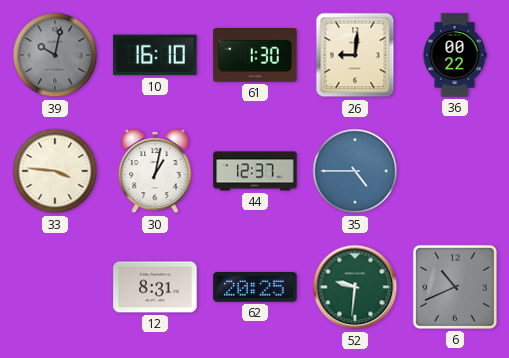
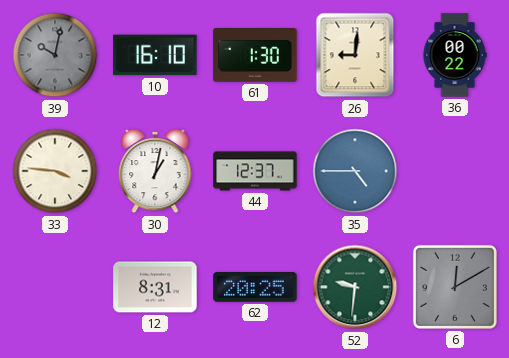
6: 10:41 -> 12:10 (455, 287)
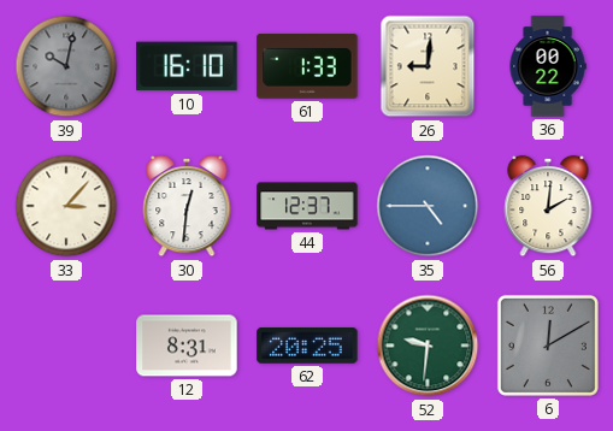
61: 1:30 -> 1:33 (307, 67)
33: 3:46 -> 3:07 (66, 206)
30: 1:02 -> 12:31 (187, 206)
56: none -> 2:01 (548, 206)
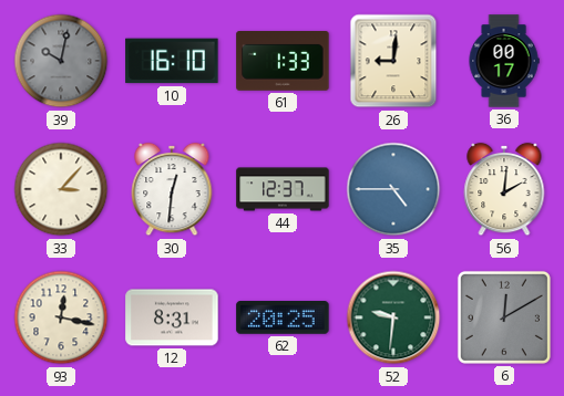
36: 00:22 -> 00:17 (504, 61)
93: none -> 12:17 (61, 317)
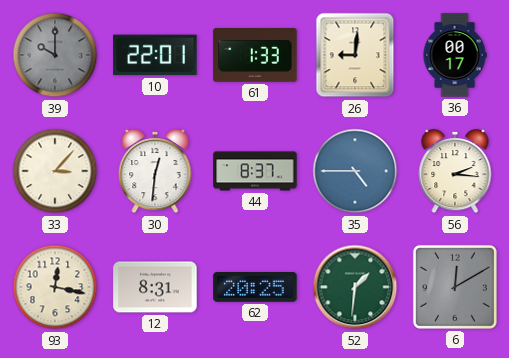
39: 10:02 -> 10:00 (55, 55)
10: 16:10 -> 22:01 (155, 55)
44: 12:37 -> 8:37 (255, 171)
56: 2:01 -> 2:16 (455, 171)
52: 9:31 -> 1:31 (355, 287)
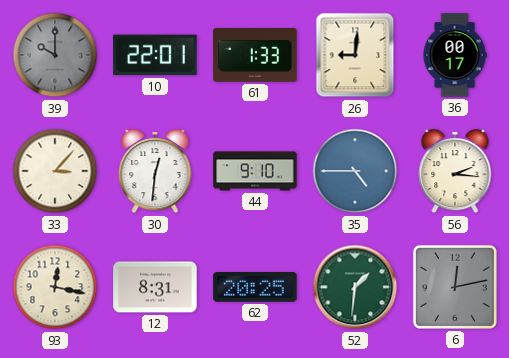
44: 8:37 -> 9:10 (255, 171)
6: 12:10 -> 12:13 (455, 287)
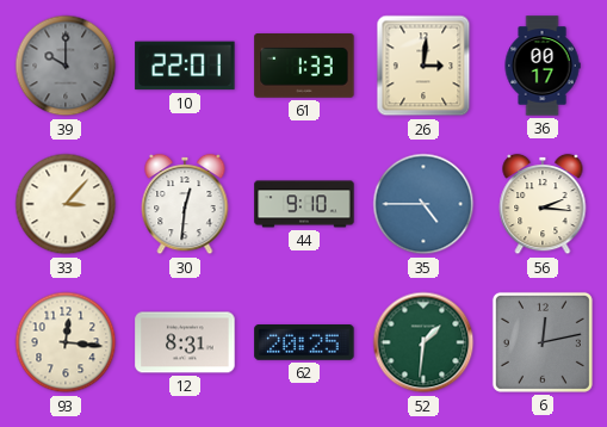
26: 9:01 -> 3:01 (423, 66)
93: 12:17 -> 12:16 (66, 342)
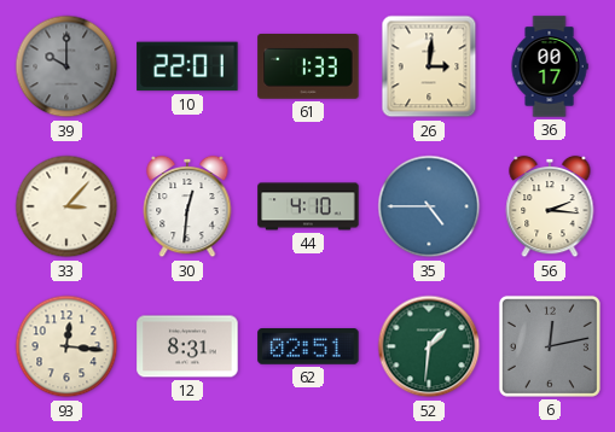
44: 9:10 -> 4:10 (308, 206)
62: 20:25 -> 02:51 (308, 348)
